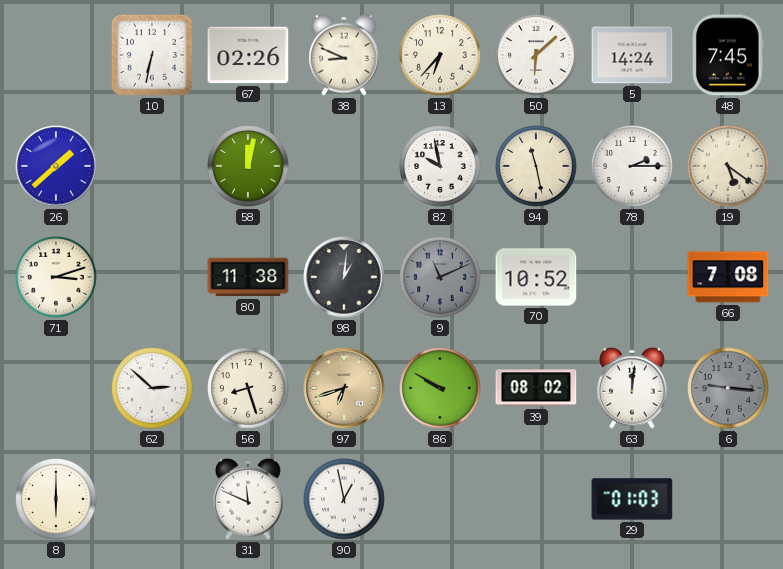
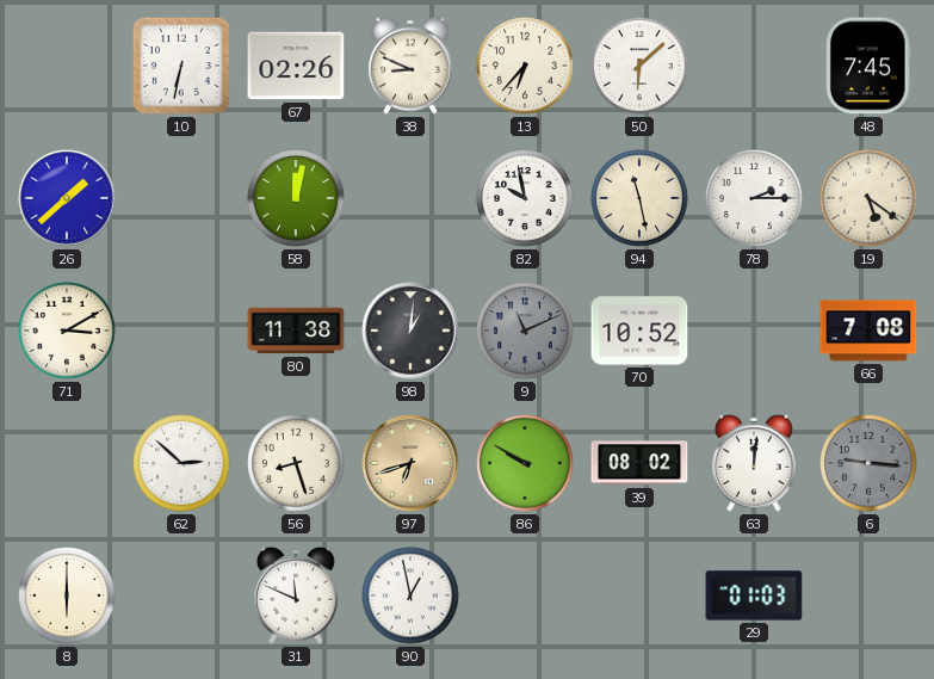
5: 14:24 -> none (632, 55)
71: 3:12 -> 3:10 (67, 331)
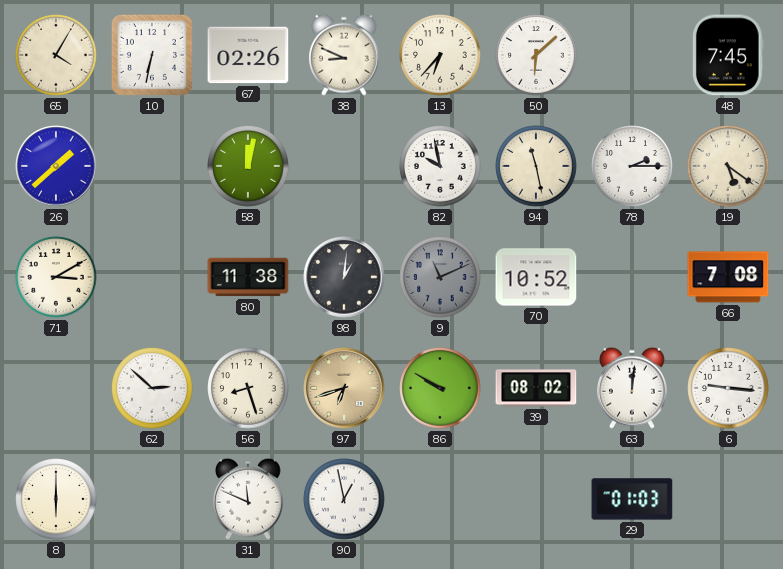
65: none -> 4:05 (56, 55)
6 dial: grey -> white (728, 388)
